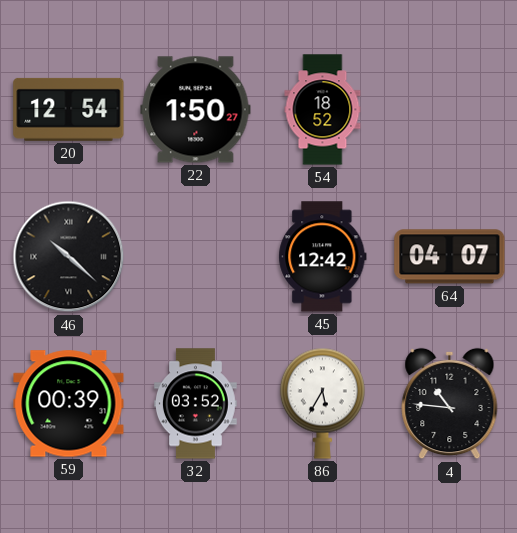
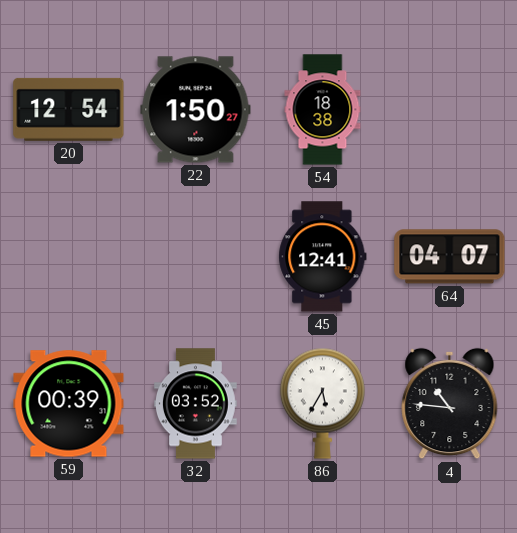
54: 18:52 -> 18:38 (323, 110)
46: 10:22 -> none (69, 257)
45: 12:42 -> 12:41 (323, 257)
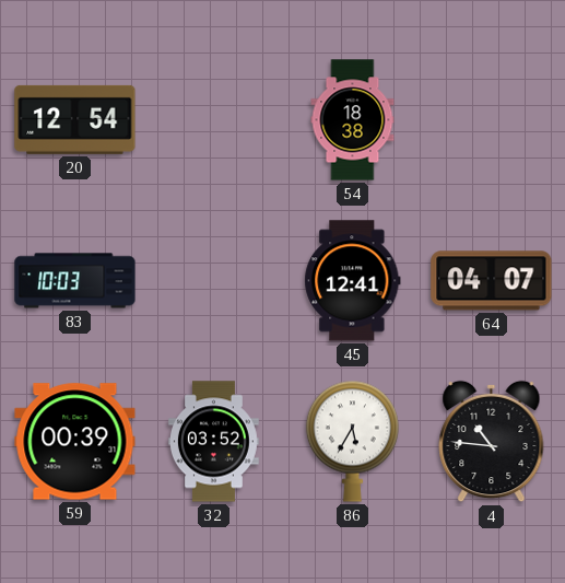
22: 1:50 -> none (196, 110)
83: none -> 10:03 (75, 281)
